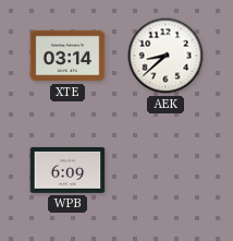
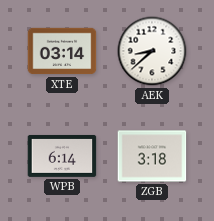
WPB: 6:09 -> 6:14 (62, 156)
ZGB: none -> 3:18 (152, 156)
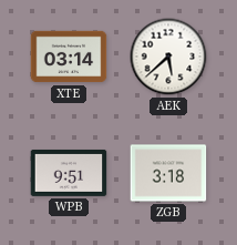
AEK: 8:38 -> 5:38 (168, 57)
WPB: 6:14 -> 9:51 (69, 173)
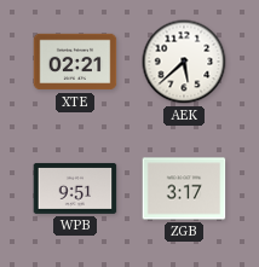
XTE: 03:14 -> 02:21 (75, 62)
ZGB: 3:18 -> 3:17 (184, 188)
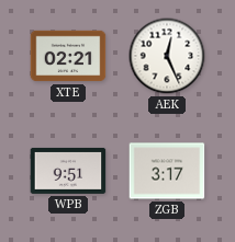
AEK: 5:38 -> 12:26 (167, 56)
